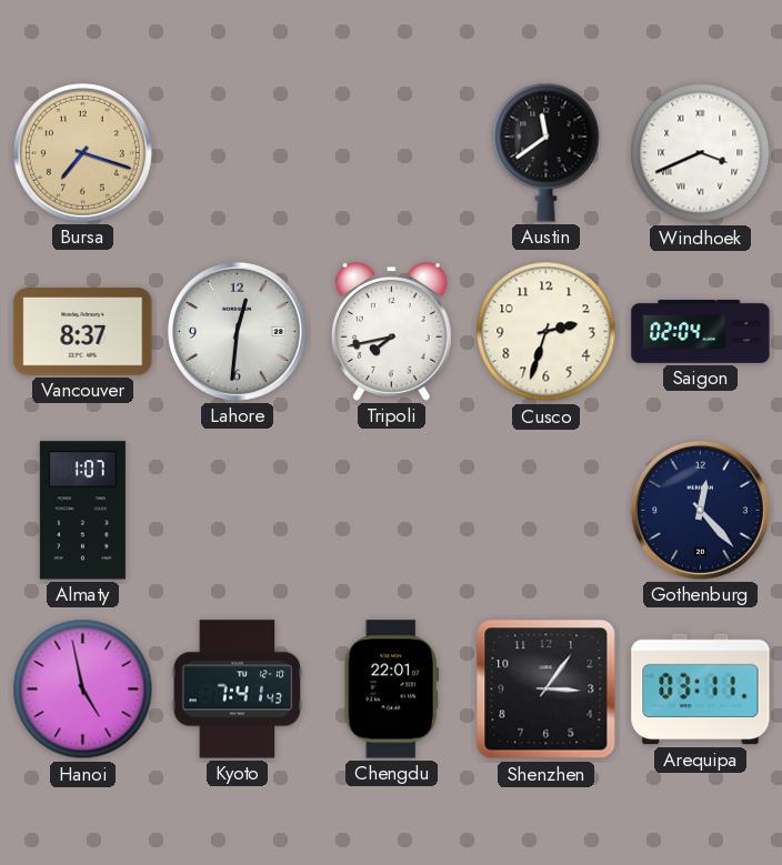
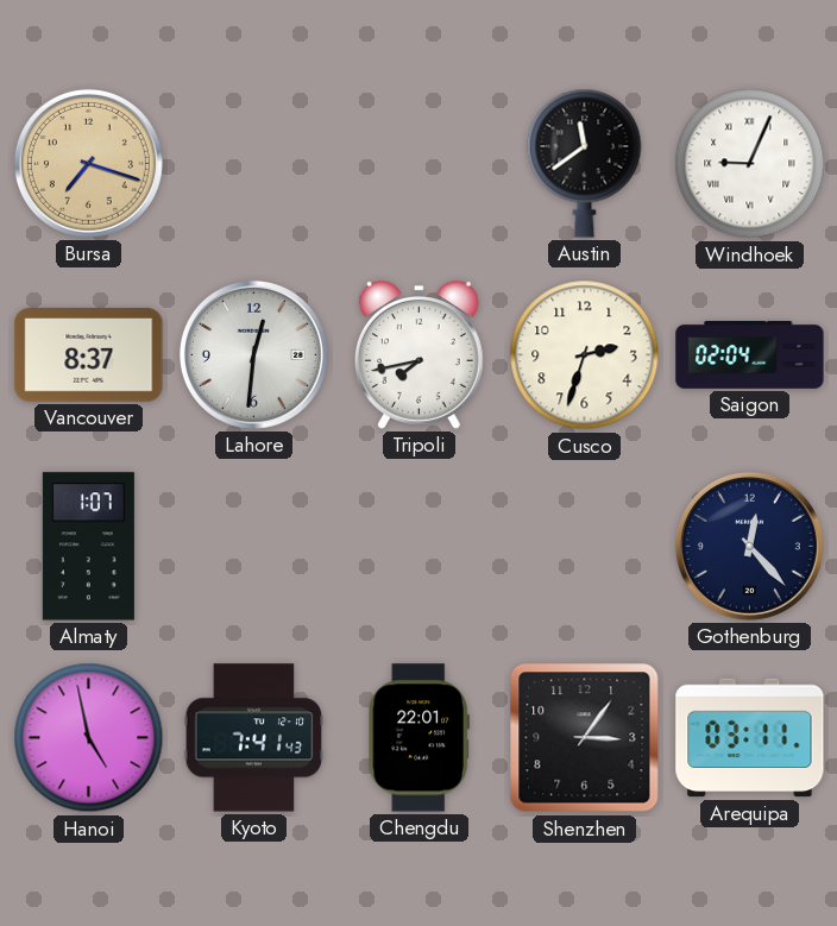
Windhoek: 3:41 -> 9:04 (750, 164)
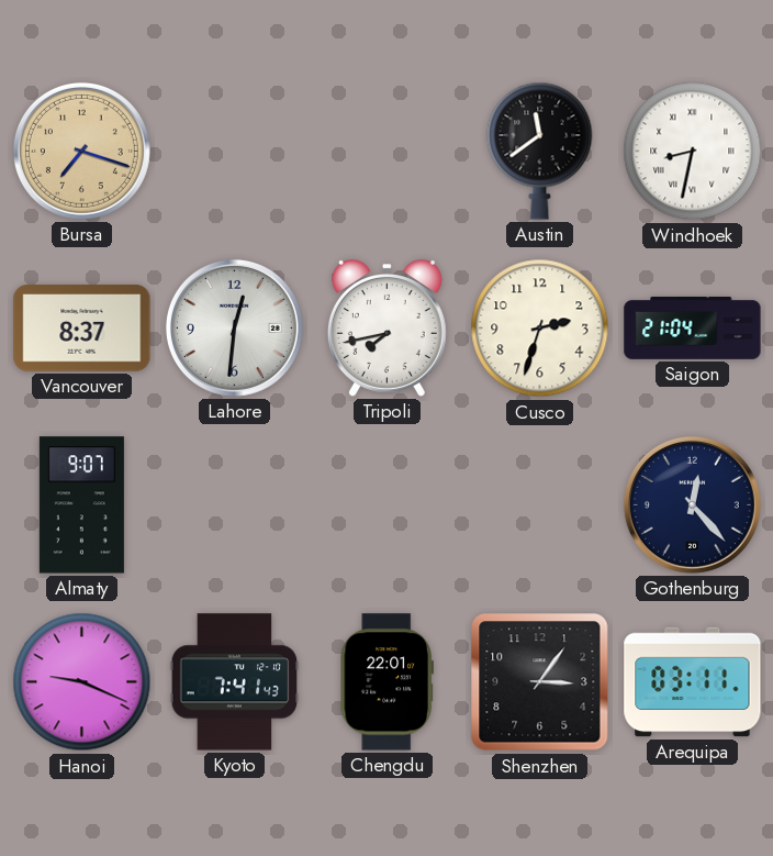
Windhoek: 9:04 -> 8:32 (693, 152)
Saigon: 02:04 -> 21:04 (693, 327)
Almaty: 1:07 -> 9:07 (81, 505)
Hanoi: 4:58 -> 9:19 (82, 682)
